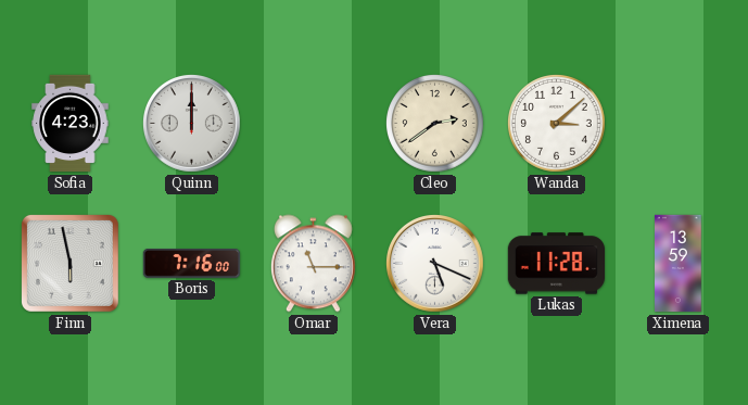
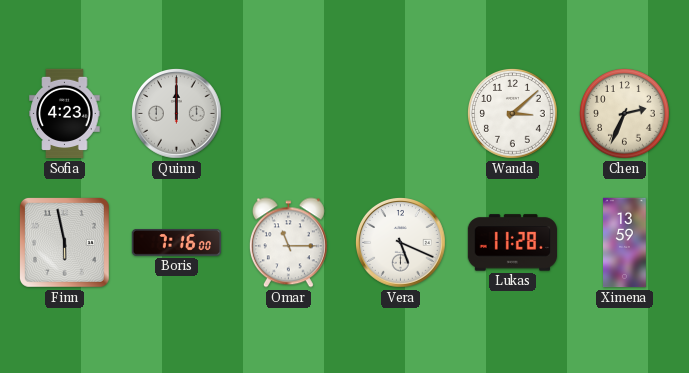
Cleo: 2:39 -> none (435, 124)
Chen: none -> 2:34 (625, 114)
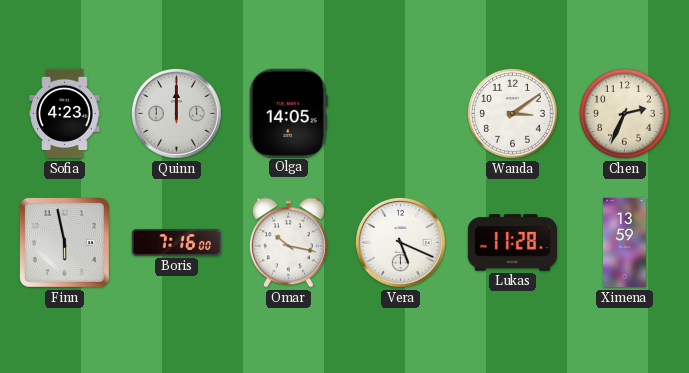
Olga: none -> 14:05 (288, 113)
Wanda: 3:08 -> 3:09 (513, 114)
Omar: 11:15 -> 10:17 (288, 243)
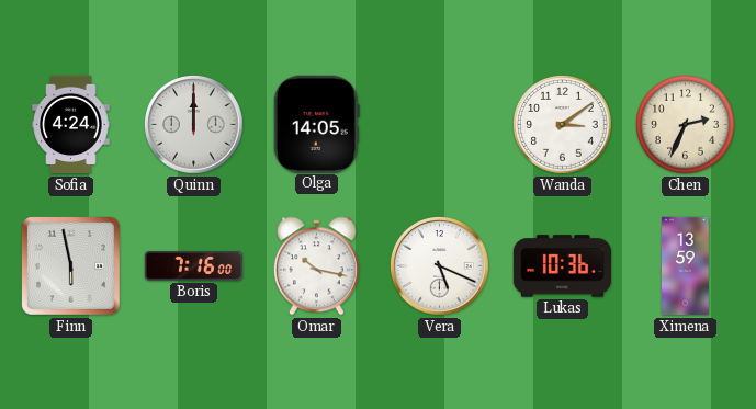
Sofia: 4:23 -> 4:24 (71, 125)
Lukas: 11:28 -> 10:36 (563, 266)
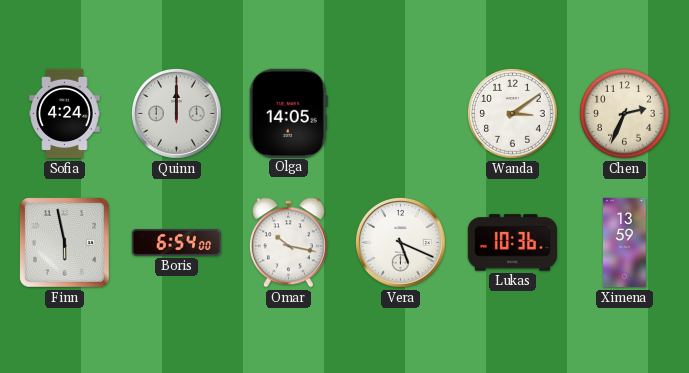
Boris: 7:16 -> 6:54 (177, 243)
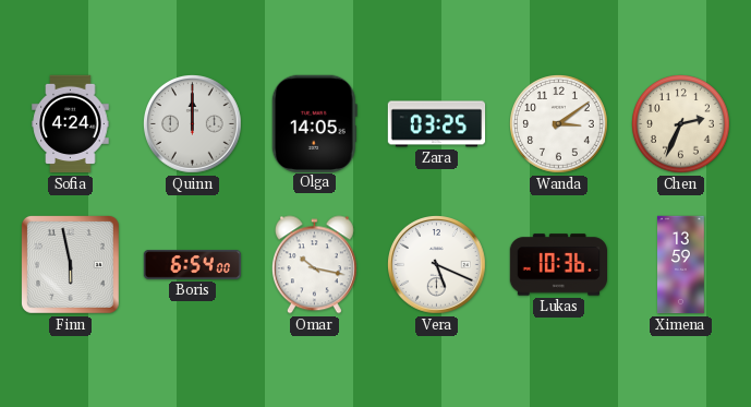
Zara: none -> 03:25 (437, 124)
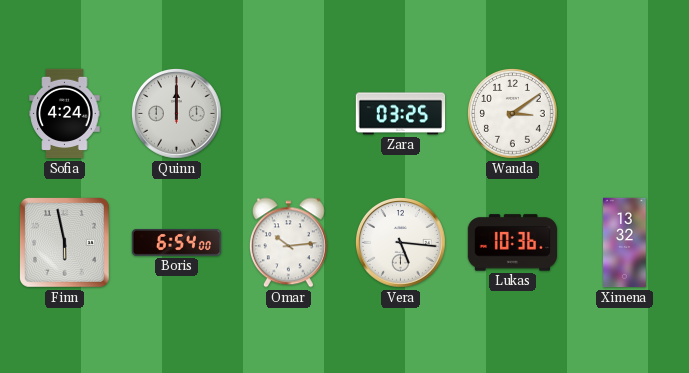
Olga: 14:05 -> none (314, 123)
Chen: 2:34 -> none (681, 124)
Omar: 10:17 -> 10:14 (288, 243)
Vera: 5:19 -> 5:16 (401, 243)
Ximena: 13:59 -> 13:32 (625, 243)
